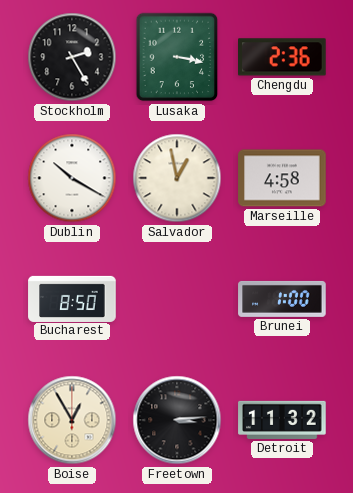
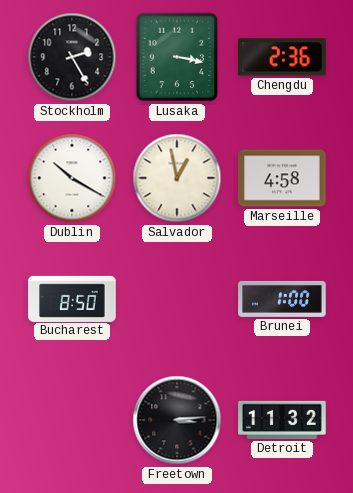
Boise: 12:55 -> none (72, 420)
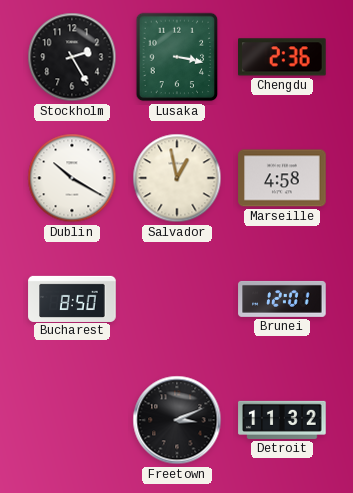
Brunei: 1:00 -> 12:01 (282, 299)
Freetown: 3:14 -> 3:11 (177, 420)
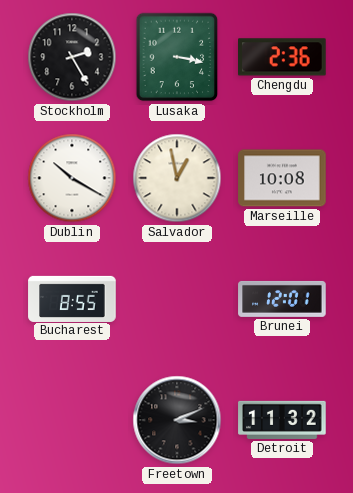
Marseille: 4:58 -> 10:08 (282, 178)
Bucharest: 8:50 -> 8:55 (72, 298)
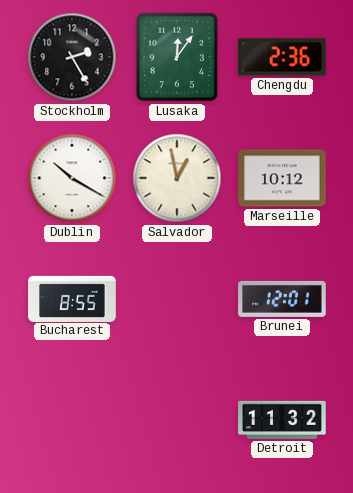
Lusaka: 3:17 -> 12:06 (177, 57)
Marseille: 10:08 -> 10:12 (282, 178)
Freetown: 3:11 -> none (177, 420)
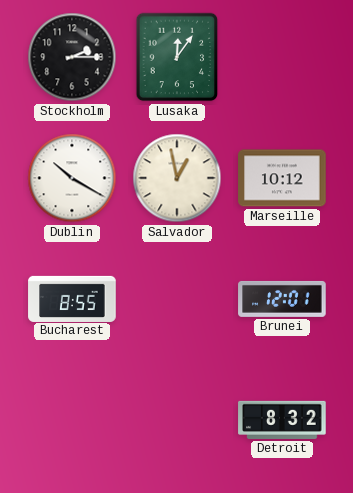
Stockholm: 2:25 -> 2:15 (72, 57)
Chengdu: 2:36 -> none (283, 57)
Detroit: 11:32 -> 8:32 (282, 420)
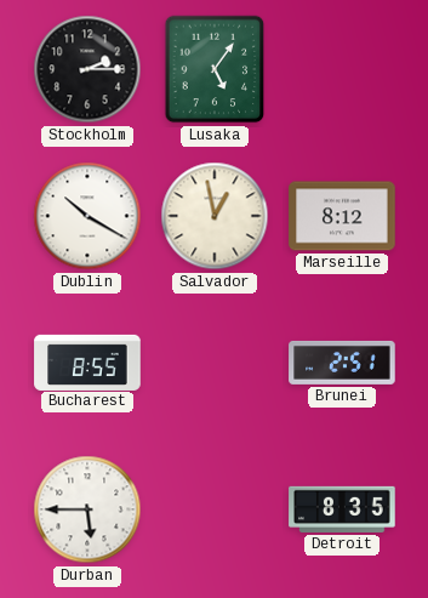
Lusaka: 12:06 -> 5:06 (215, 69)
Marseille: 10:12 -> 8:12 (342, 216)
Brunei: 12:01 -> 2:51 (342, 363)
Durban: none -> 5:45 (87, 509)
Detroit: 8:32 -> 8:35 (342, 509)
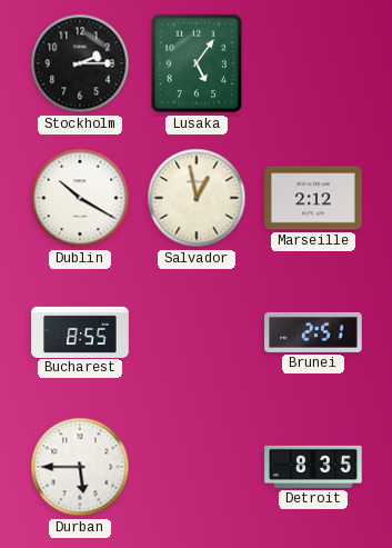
Marseille: 8:12 -> 2:12 (313, 198)
